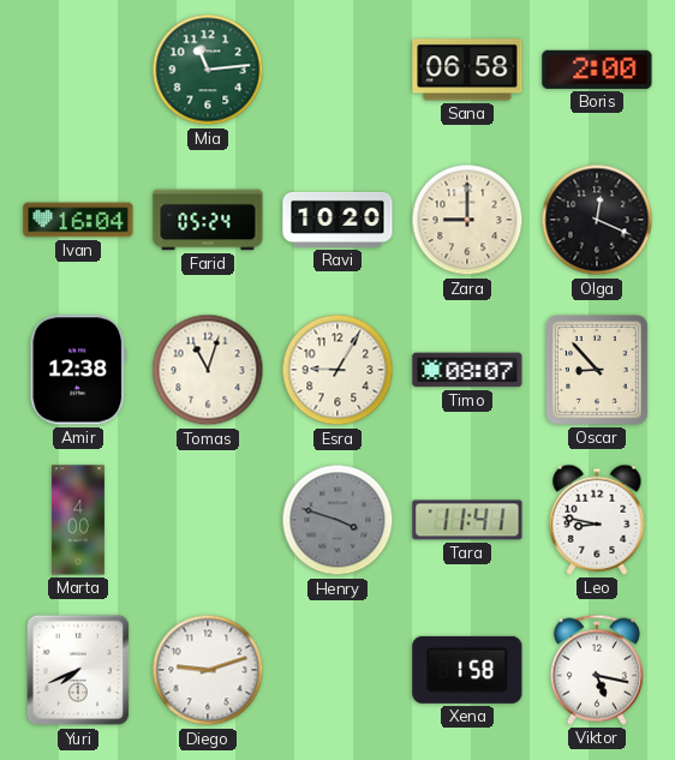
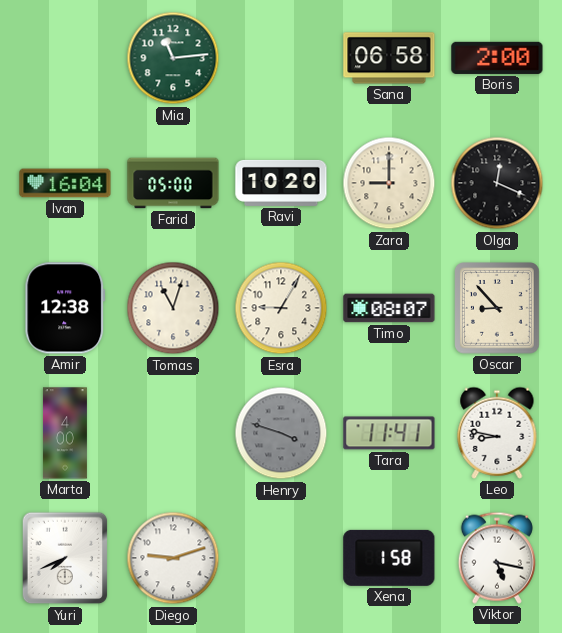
Farid: 05:24 -> 05:00 (173, 183)
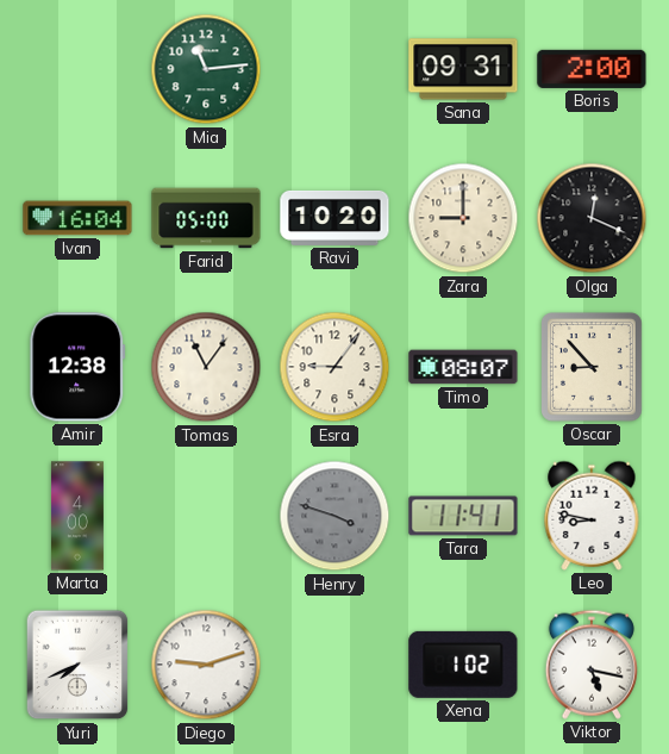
Sana: 06:58 -> 09:31 (463, 69)
Tomas: 11:03 -> 11:06 (206, 367)
Esra: 9:05 -> 9:06 (334, 367)
Xena: 1:58 -> 1:02 (463, 665)
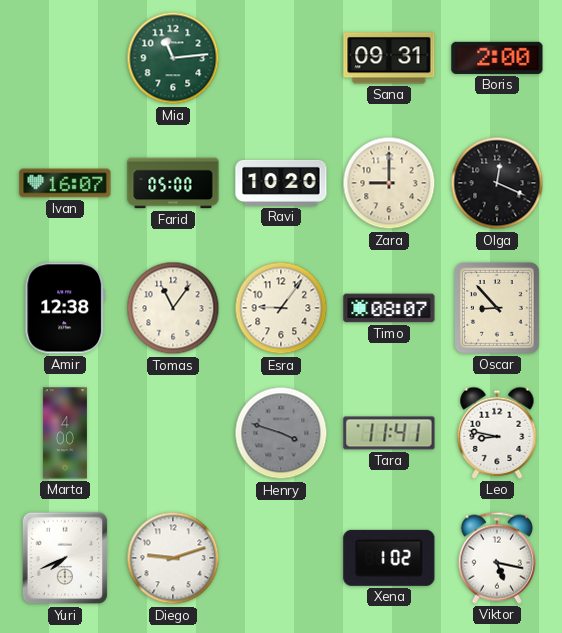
Ivan: 16:04 -> 16:07 (65, 183)
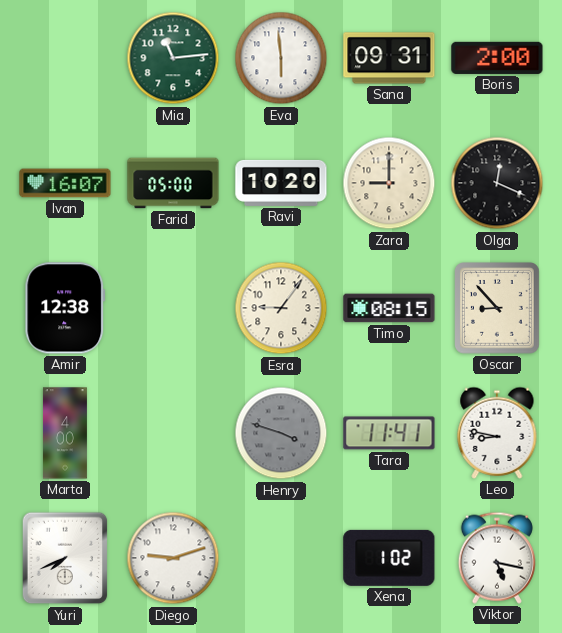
Eva: none -> 5:59 (281, 58)
Tomas: 11:06 -> none (173, 308)
Timo: 08:07 -> 08:15 (389, 308)
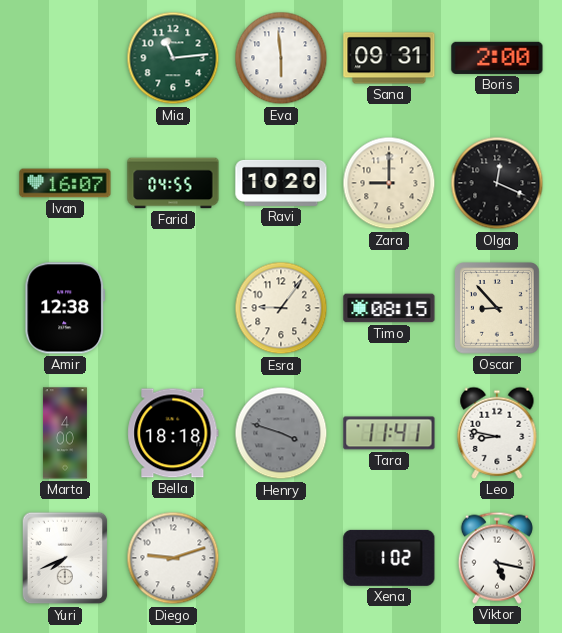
Farid: 05:00 -> 04:55 (173, 183)
Bella: none -> 18:18 (173, 433)
